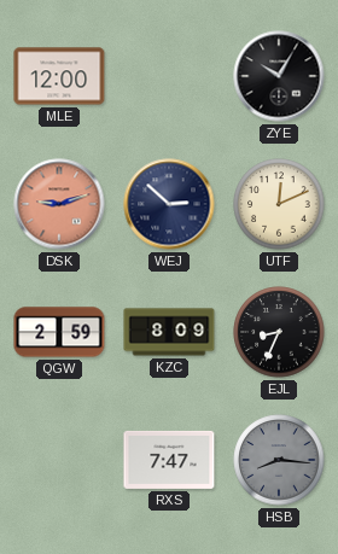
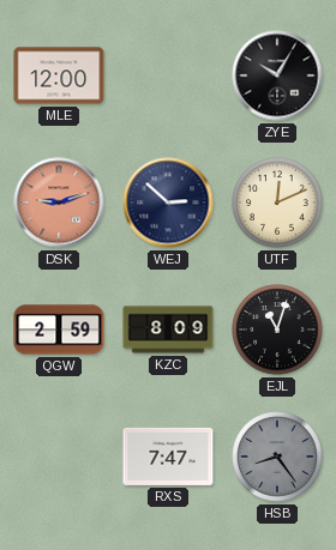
EJL: 8:34 -> 11:03 (277, 330)
HSB: 8:16 -> 8:24 (277, 457)
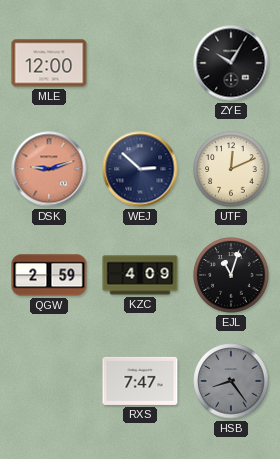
KZC: 8:09 -> 4:09 (140, 275)
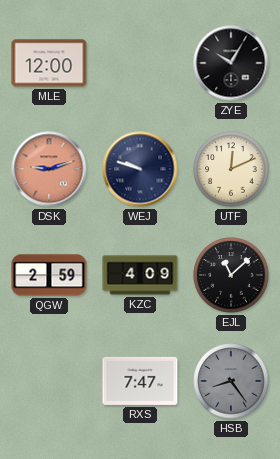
WEJ: 2:52 -> 9:48 (140, 169)
EJL: 11:03 -> 11:08 (231, 275)
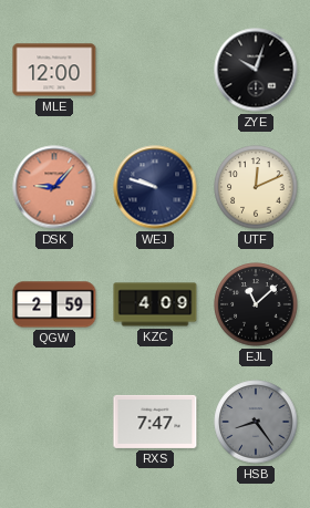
ZYE: 10:05 -> 10:03 (256, 70)
DSK: 9:12 -> 9:07 (54, 187)
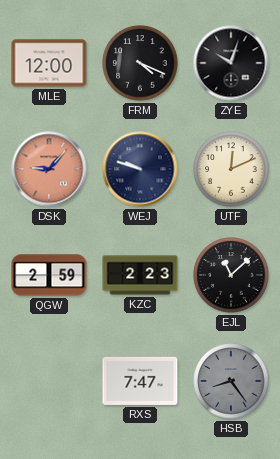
FRM: none -> 4:19 (140, 63)
KZC: 4:09 -> 2:23 (140, 275)
